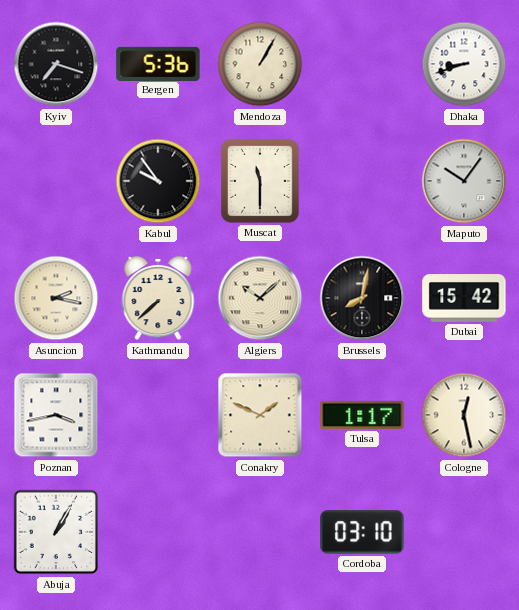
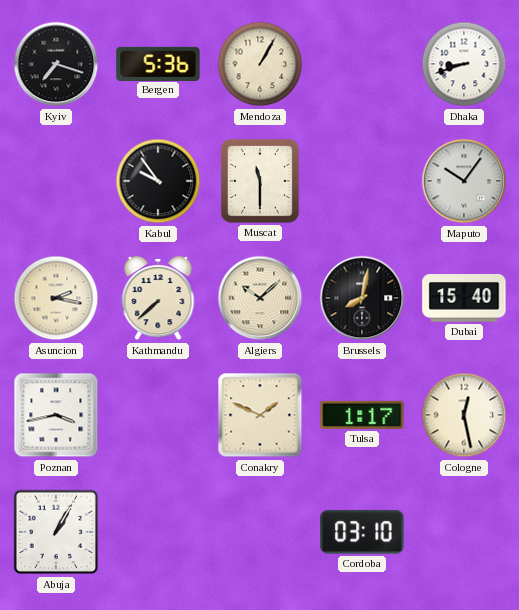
Dubai: 15:42 -> 15:40 (464, 298)
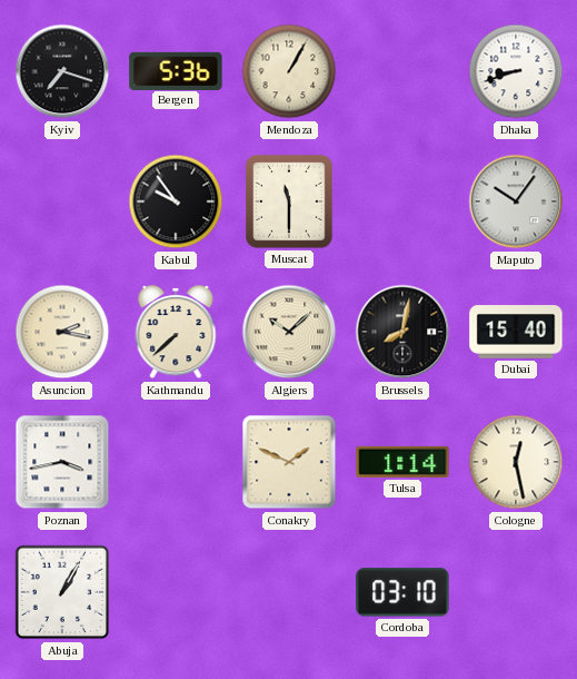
Tulsa: 1:17 -> 1:14 (402, 462)
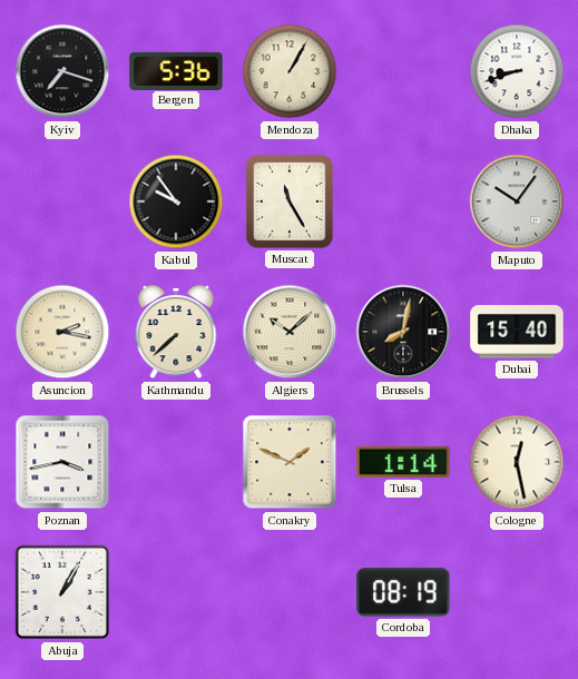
Muscat: 11:30 -> 11:25 (291, 201)
Cordoba: 03:10 -> 08:19 (403, 592)
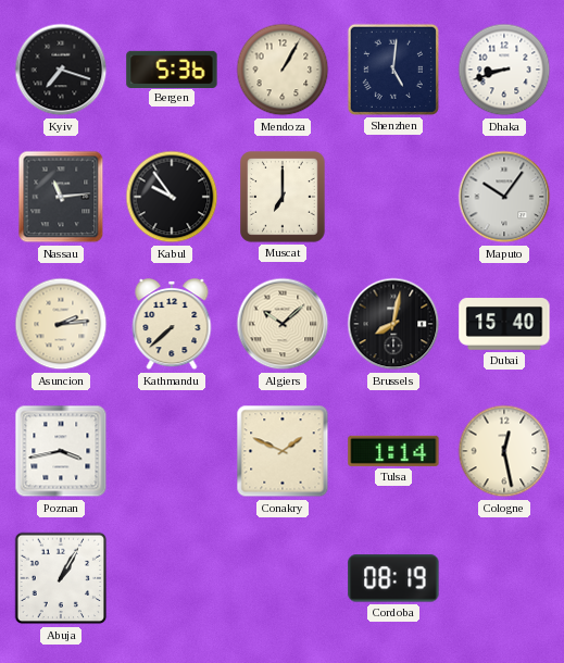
Shenzhen: none -> 5:01 (393, 70)
Nassau: none -> 11:14 (61, 197)
Muscat: 11:25 -> 7:00 (284, 197)
Asuncion: 2:17 -> 2:14 (61, 324)
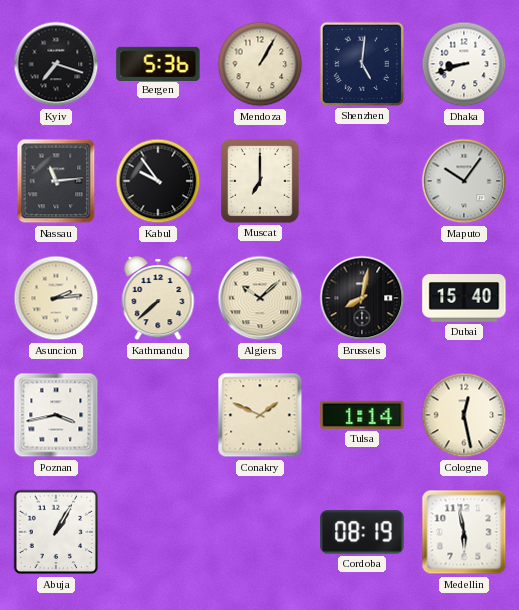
Medellin: none -> 5:58 (464, 532)
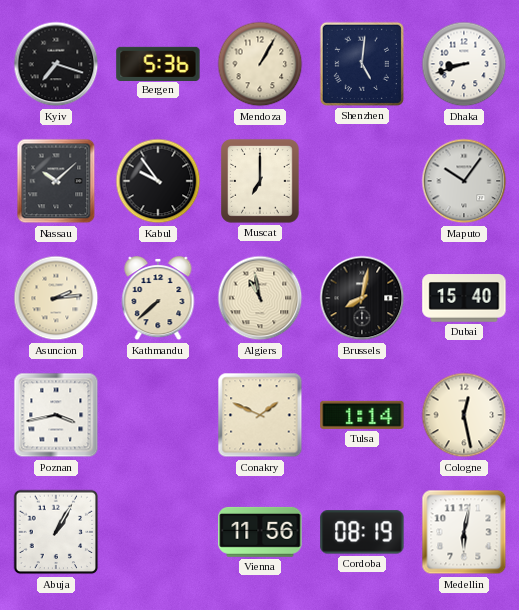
Nassau: 11:14 -> 10:08 (56, 181)
Algiers: 10:08 -> 10:58 (260, 298)
Vienna: none -> 11:56 (260, 532)
Medellin: 5:58 -> 6:02 (464, 532)
